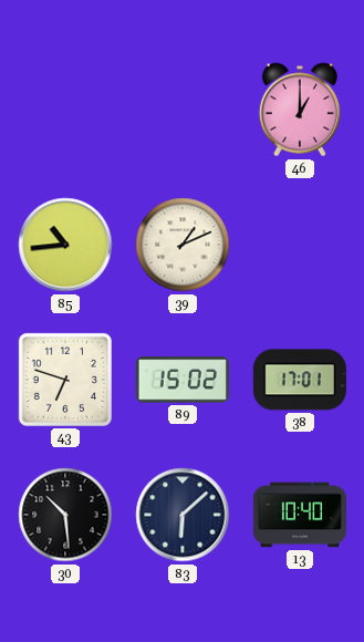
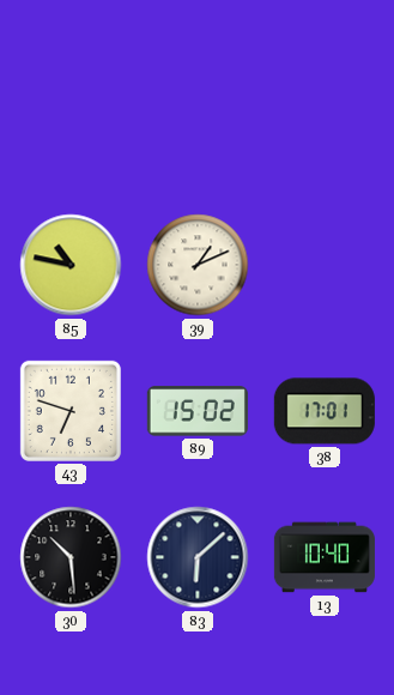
46: 1:00 -> none (300, 110)
85: 10:44 -> 10:47 (71, 265)
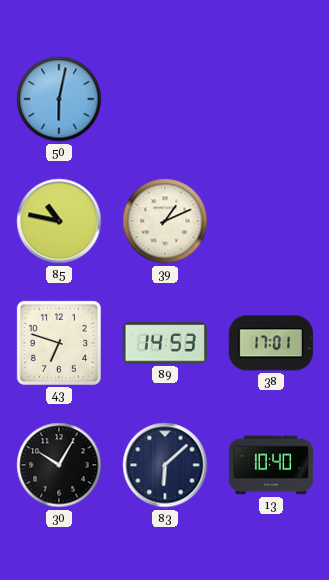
50: none -> 6:02 (59, 99)
89: 15:02 -> 14:53 (165, 343)
30: 10:29 -> 10:05 (59, 465)
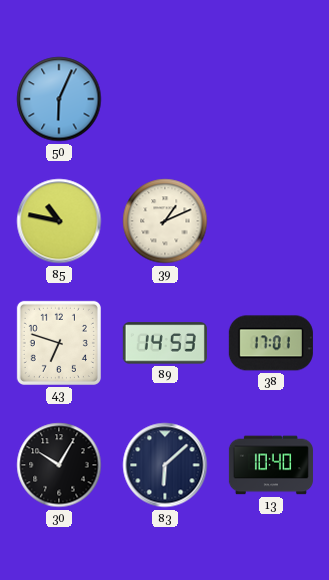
50: 6:02 -> 6:04 (59, 99)
